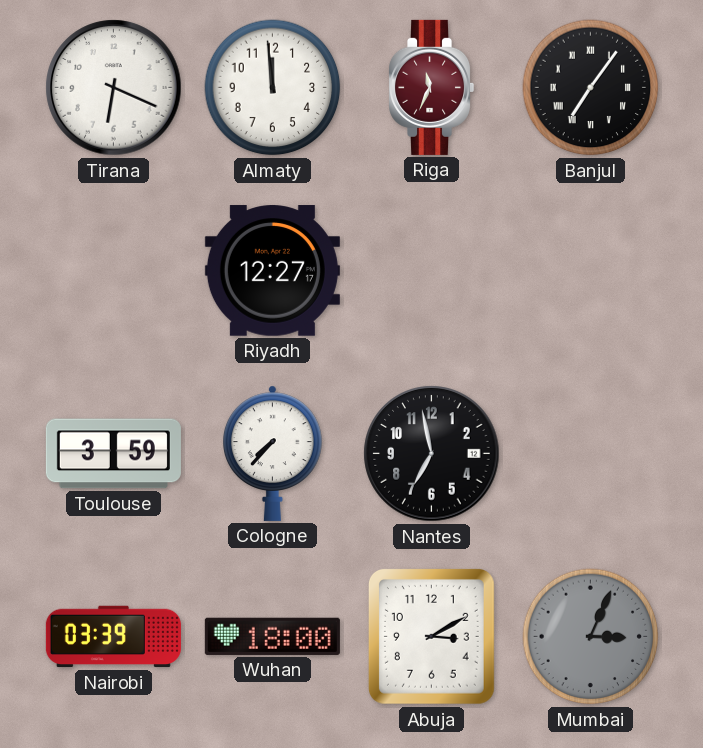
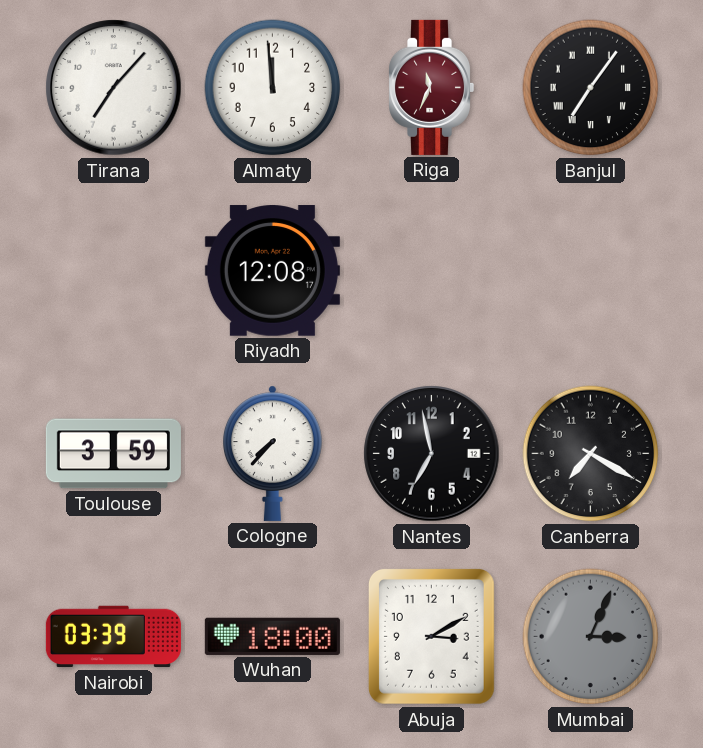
Tirana: 6:19 -> 7:07 (114, 88)
Riyadh: 12:27 -> 12:08 (272, 271)
Canberra: none -> 7:20 (591, 454)
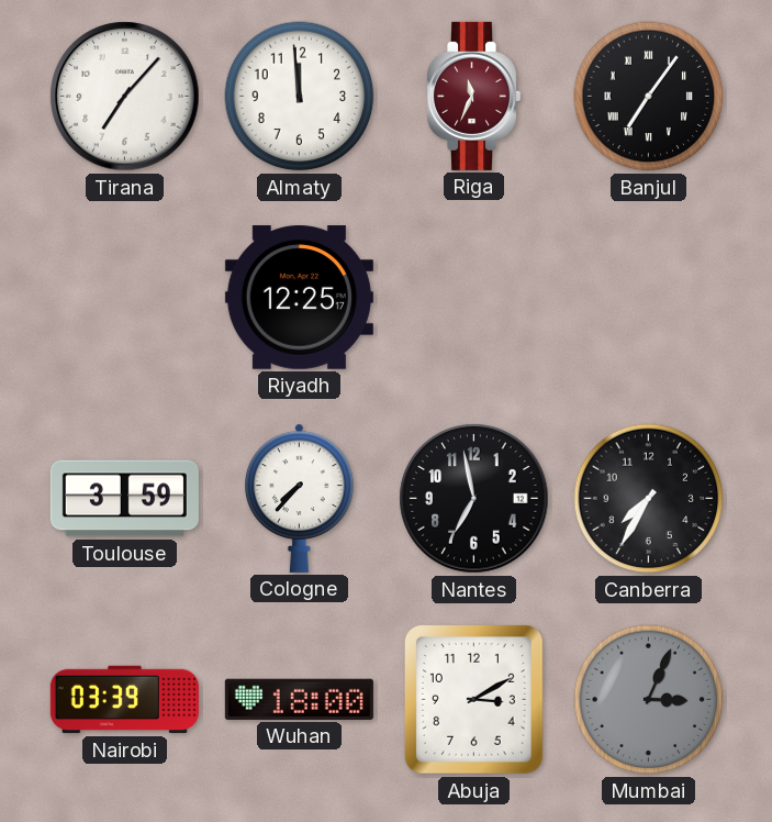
Riyadh: 12:08 -> 12:25 (299, 298)
Canberra: 7:20 -> 7:35 (649, 499)
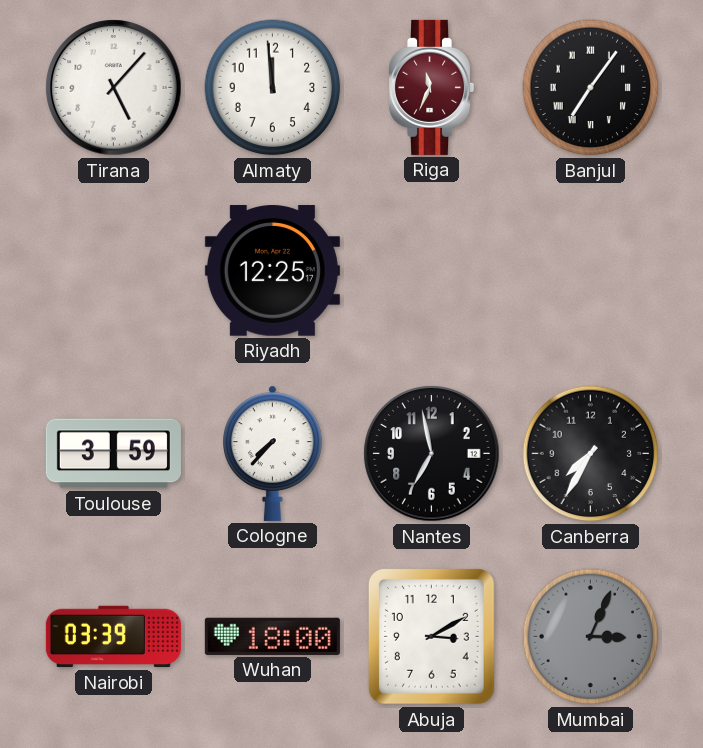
Tirana: 7:07 -> 5:07 (114, 88)
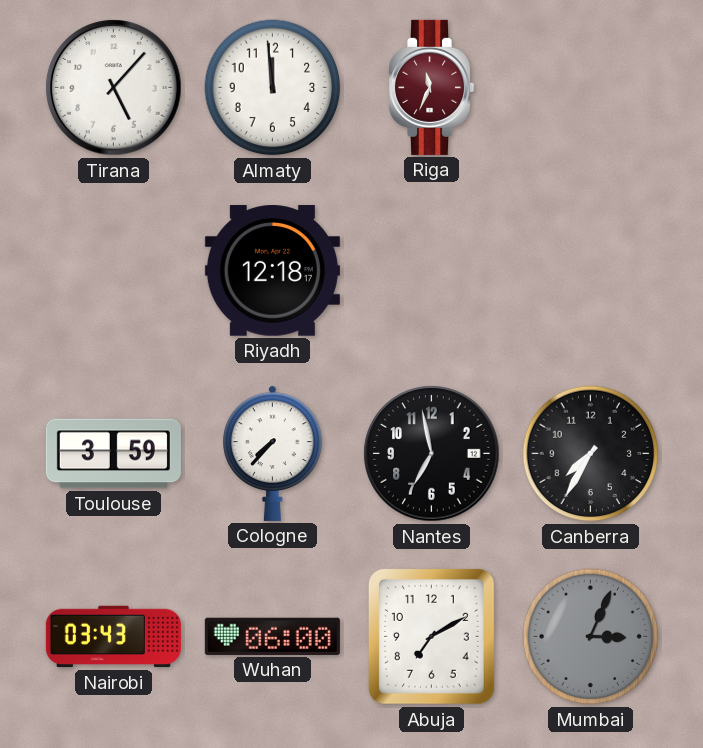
Banjul: 7:06 -> none (591, 88)
Riyadh: 12:25 -> 12:18 (272, 271)
Nairobi: 03:39 -> 03:43 (113, 637)
Wuhan: 18:00 -> 06:00 (272, 636)
Abuja: 3:10 -> 7:10 (431, 637)
